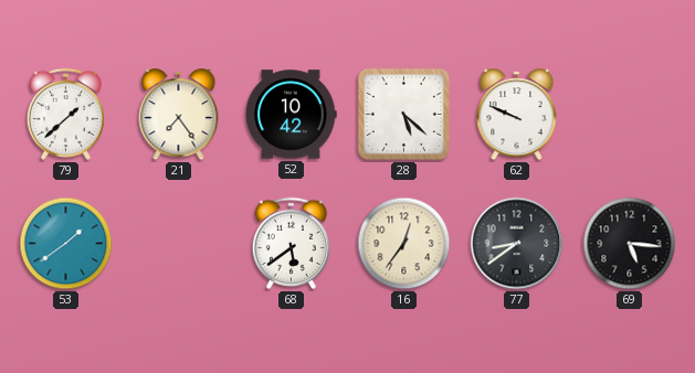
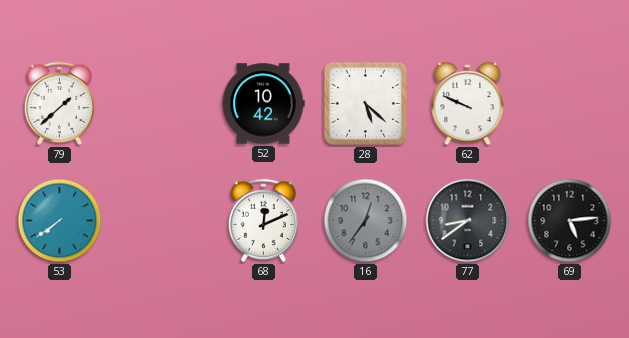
21: 7:24 -> none (179, 115)
53: 1:39 -> 7:39 (60, 221)
68: 5:39 -> 12:11 (263, 220)
16 dial: cream -> grey (366, 221)
69: 5:16 -> 5:14 (570, 221)
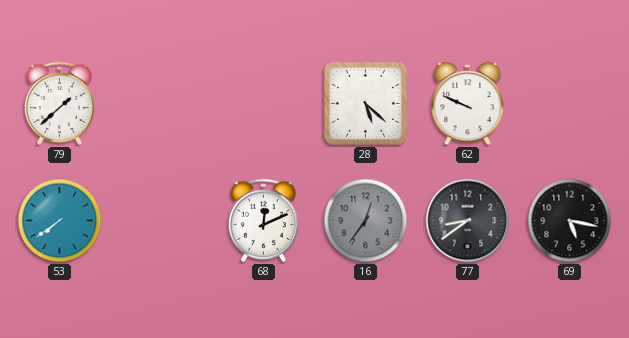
52: 10:42 -> none (263, 104)
69: 5:14 -> 5:17 (570, 221)
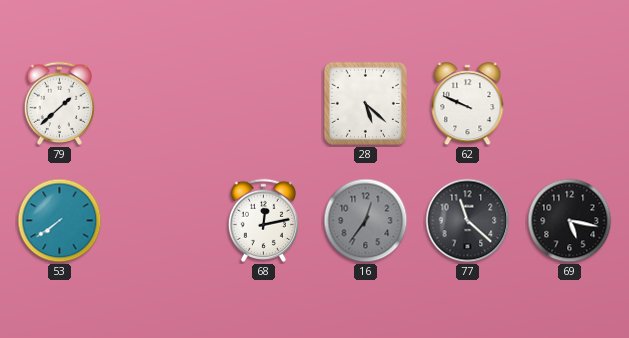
68: 12:11 -> 12:13 (263, 220)
77: 8:39 -> 11:22 (468, 221)
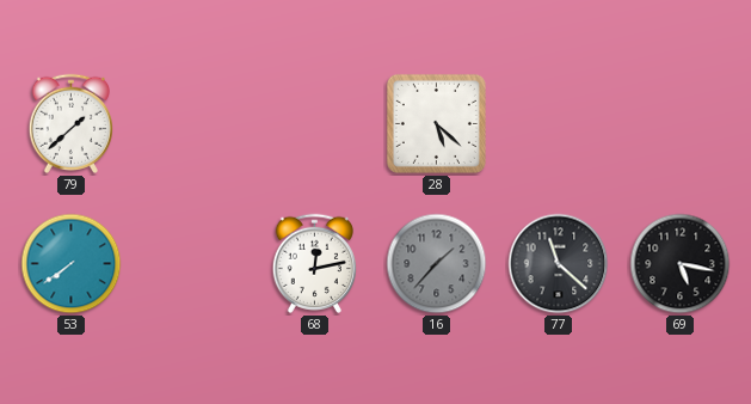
62: 9:49 -> none (468, 104)
16: 12:36 -> 1:37 (437, 264)
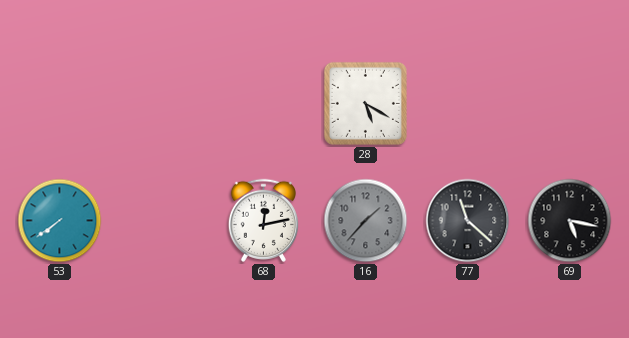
79: 1:38 -> none (70, 123)
28: 5:22 -> 5:20 (365, 103)
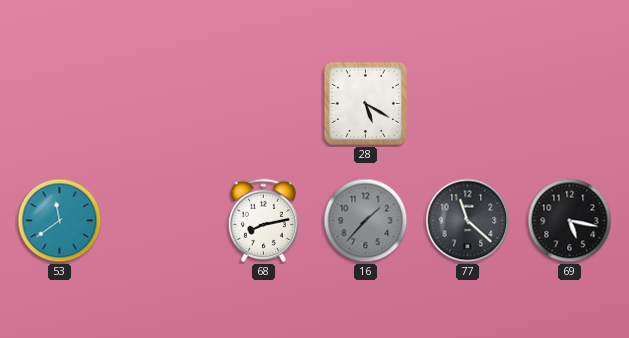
53: 7:39 -> 11:39 (60, 221)
68: 12:13 -> 8:13 (263, 220)
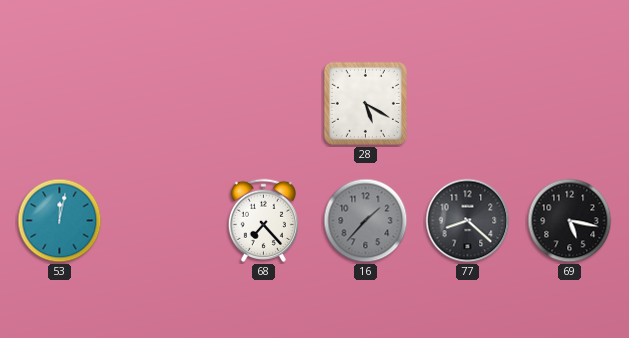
53: 11:39 -> 12:02 (60, 221)
68: 8:13 -> 7:23 (263, 220)
77: 11:22 -> 8:22 (468, 221)
